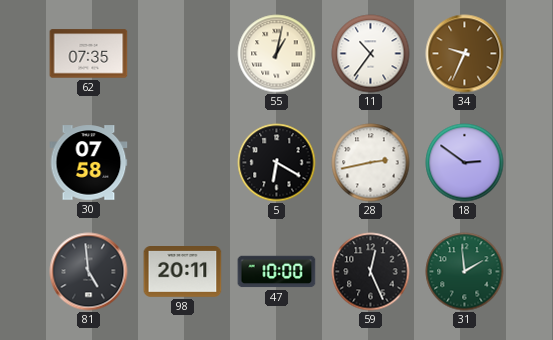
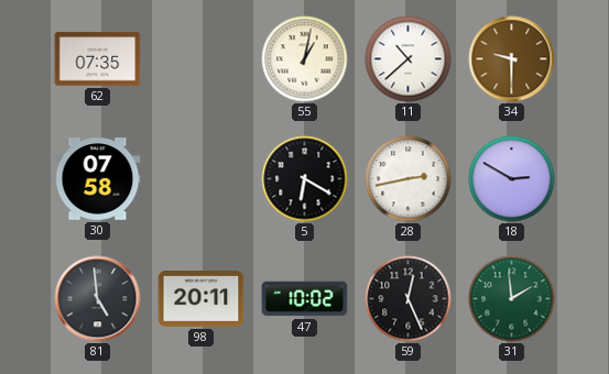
11: 10:36 -> 10:38 (409, 59)
34: 9:34 -> 9:30 (512, 59)
18: 2:51 -> 2:50 (512, 179)
47: 10:00 -> 10:02 (305, 299)
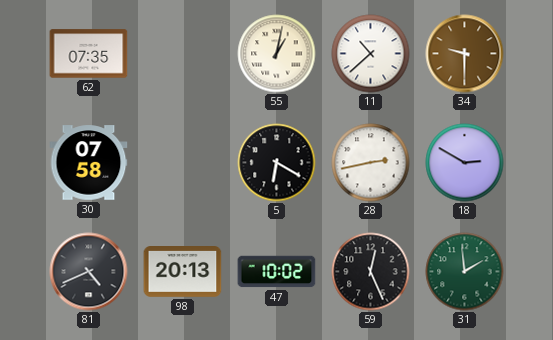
81: 4:59 -> 4:41 (89, 272)
98: 20:11 -> 20:13 (183, 272)
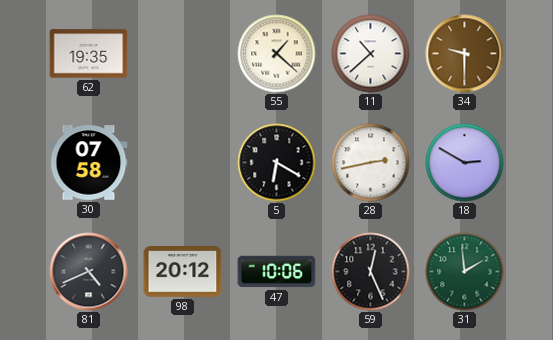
62: 07:35 -> 19:35 (89, 54)
55: 1:02 -> 1:22 (277, 54)
98: 20:13 -> 20:12 (183, 272)
47: 10:02 -> 10:06 (277, 272)
